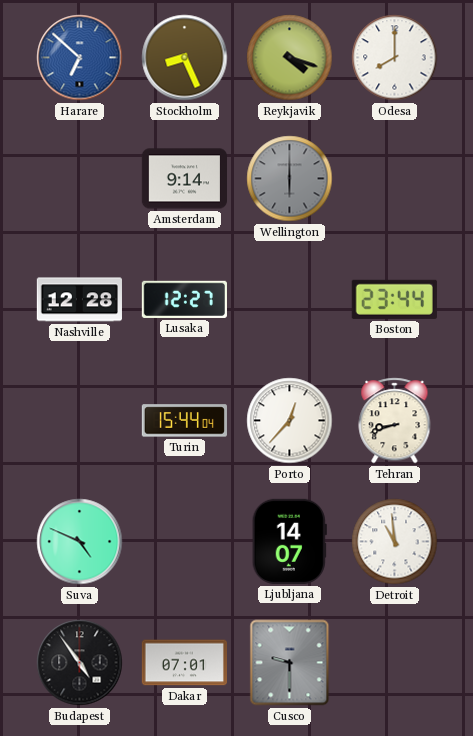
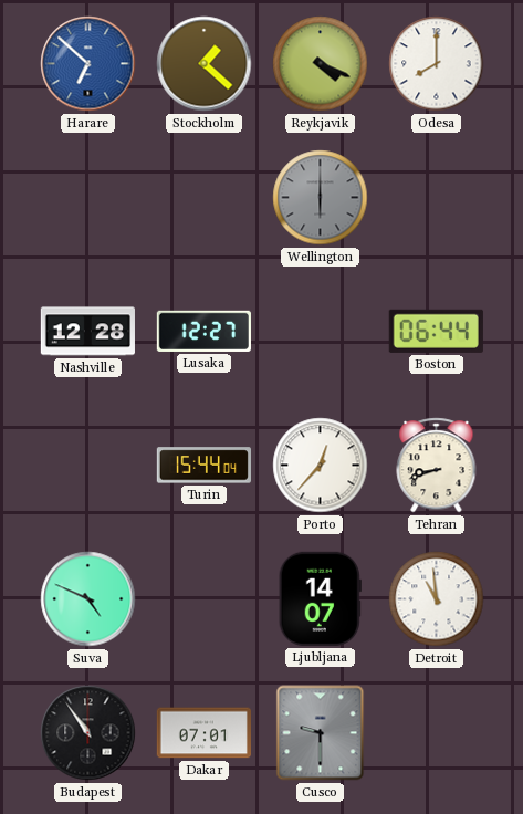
Stockholm: 8:26 -> 1:22 (205, 64)
Reykjavik: 4:18 -> 4:19 (321, 64)
Amsterdam: 9:14 -> none (184, 179)
Boston: 23:44 -> 06:44 (436, 331)
Budapest: 4:54 -> 10:54 (88, 733)
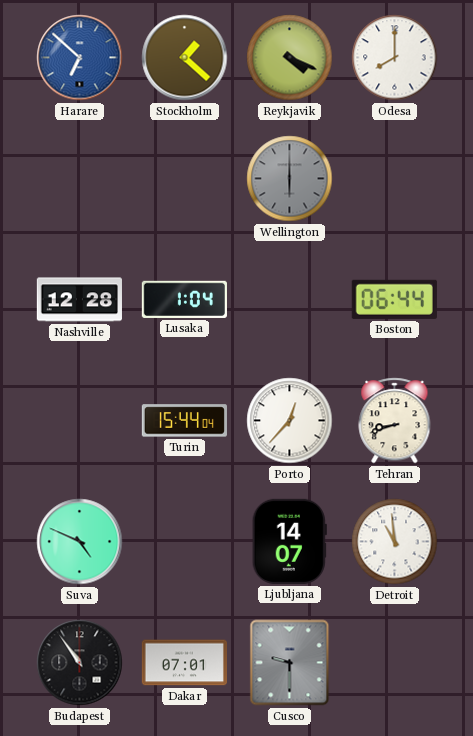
Lusaka: 12:27 -> 1:04 (184, 299)
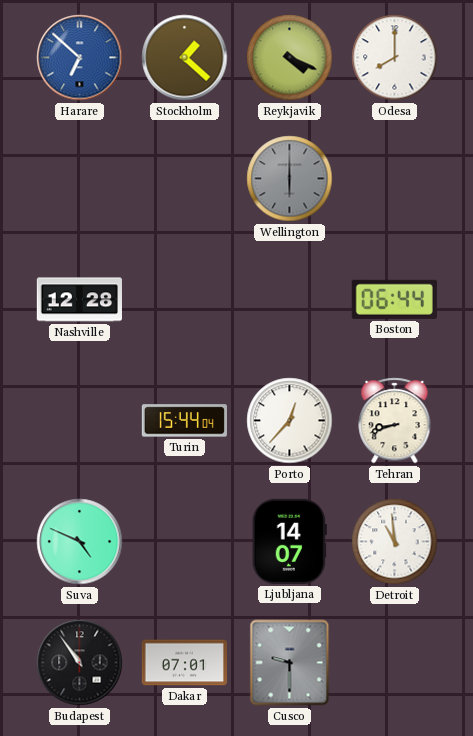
Lusaka: 1:04 -> none (184, 299)
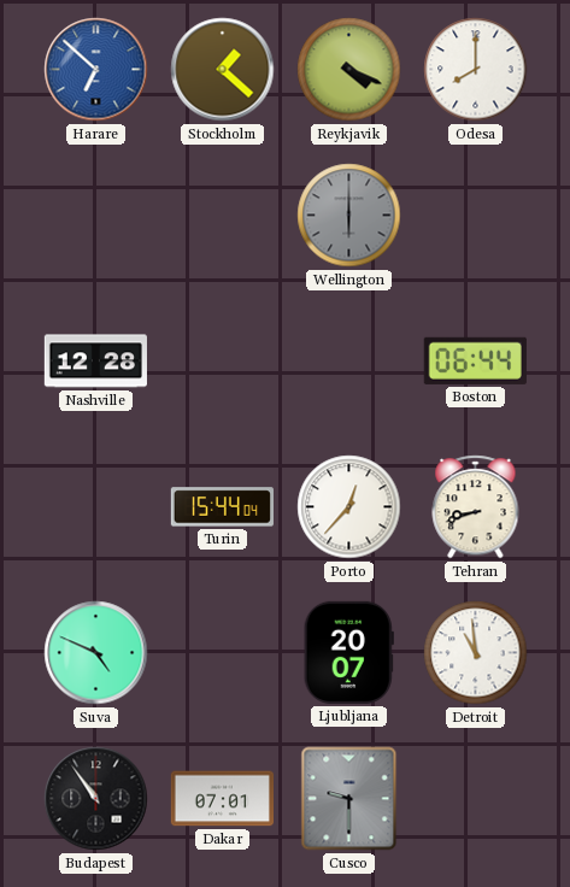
Ljubljana: 14:07 -> 20:07 (348, 652)
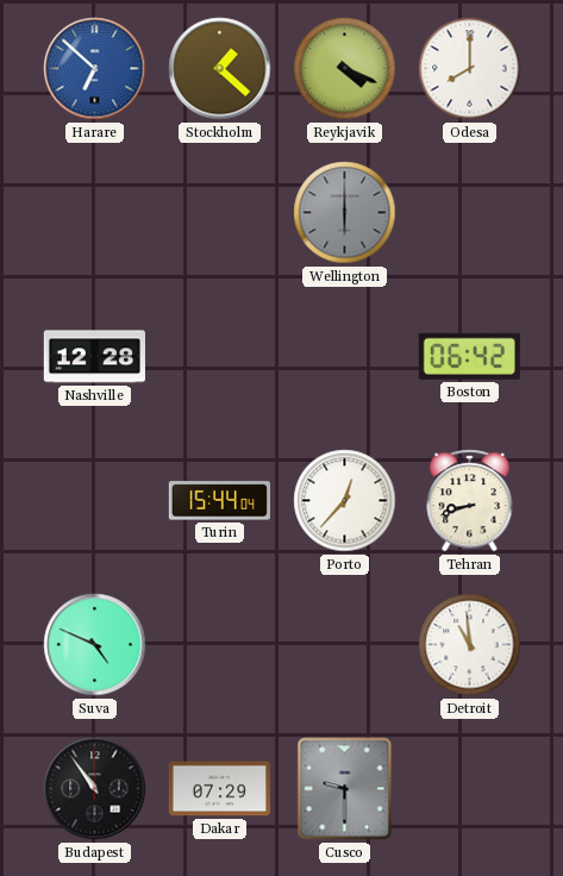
Boston: 06:44 -> 06:42 (469, 356)
Ljubljana: 20:07 -> none (348, 652)
Dakar: 07:01 -> 07:29 (219, 789)
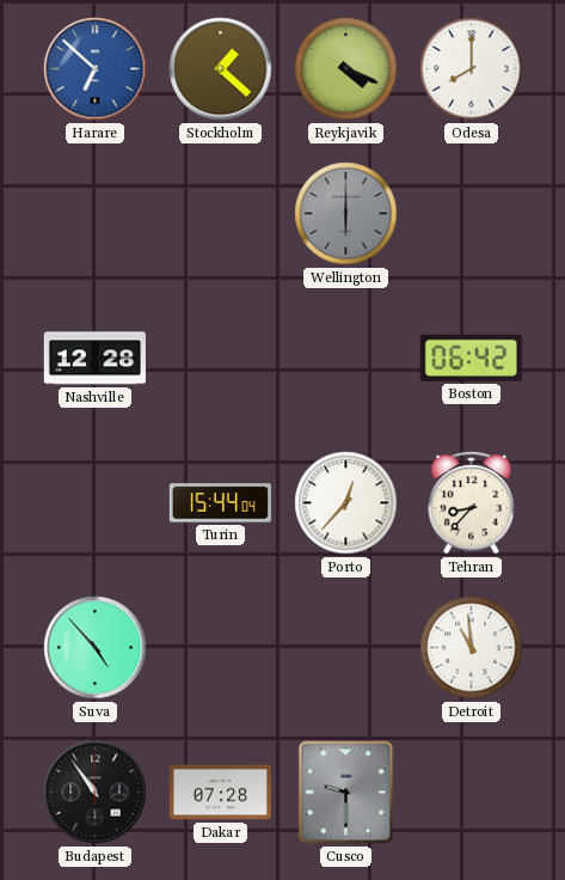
Tehran: 8:42 -> 8:37 (472, 503)
Suva: 4:49 -> 4:53 (96, 648)
Dakar: 07:29 -> 07:28 (220, 793)
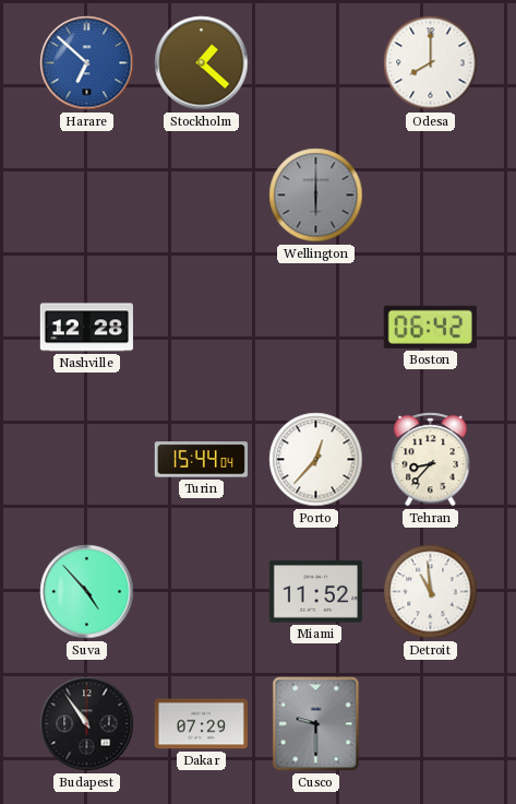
Reykjavik: 4:19 -> none (346, 69)
Miami: none -> 11:52 (315, 592)
Dakar: 07:28 -> 07:29 (201, 724)
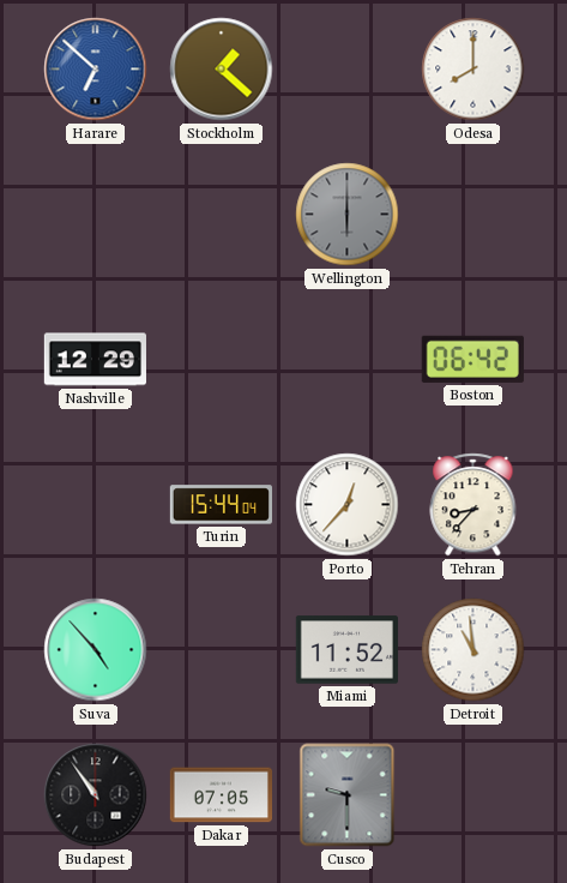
Nashville: 12:28 -> 12:29 (95, 360)
Dakar: 07:29 -> 07:05 (221, 795)
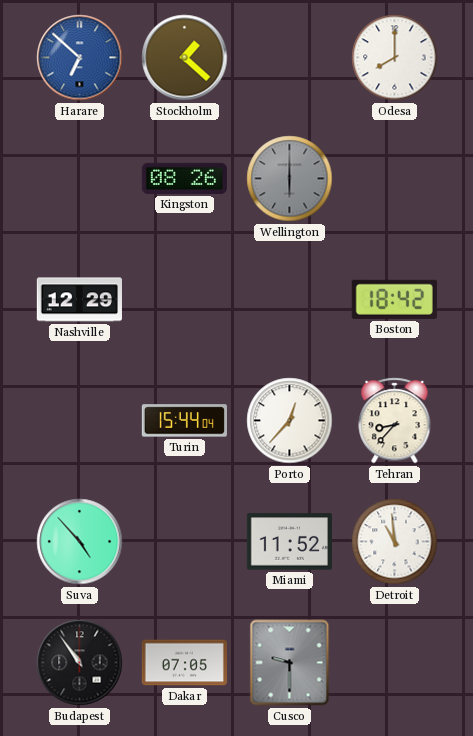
Kingston: none -> 08:26 (184, 178)
Boston: 06:42 -> 18:42 (394, 299)
